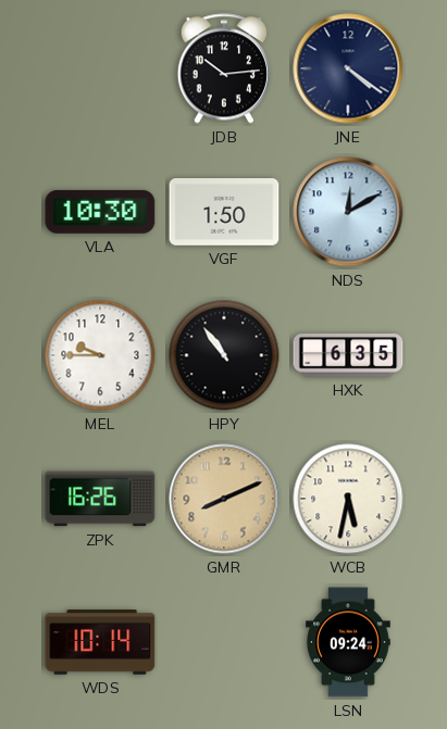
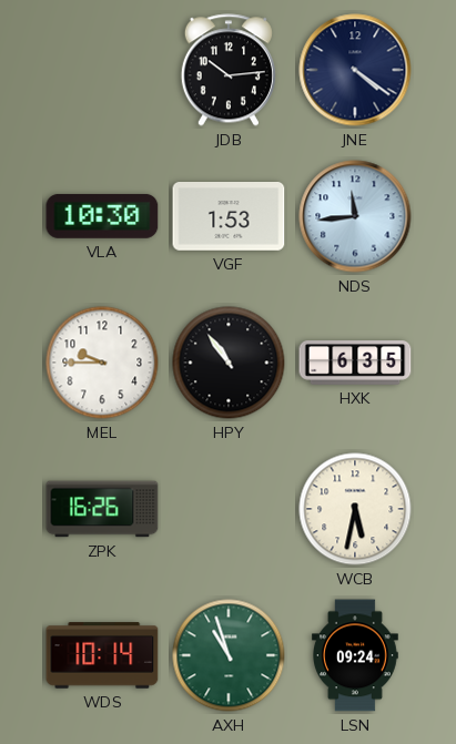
VGF: 1:50 -> 1:53 (229, 217)
NDS: 12:10 -> 11:44 (355, 216)
GMR: 8:11 -> none (224, 499)
AXH: none -> 10:57 (229, 655)
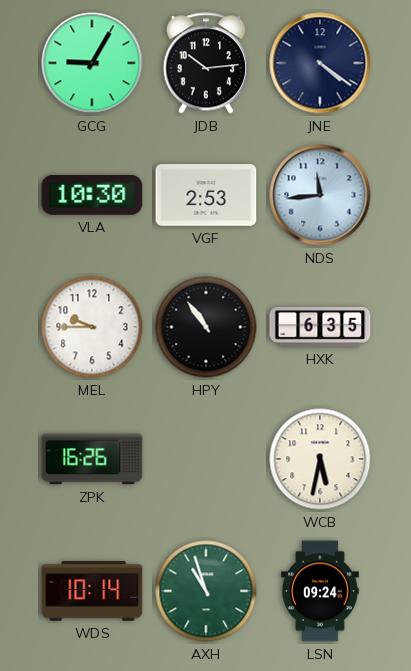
GCG: none -> 9:05 (92, 63)
VGF: 1:53 -> 2:53 (206, 196)
